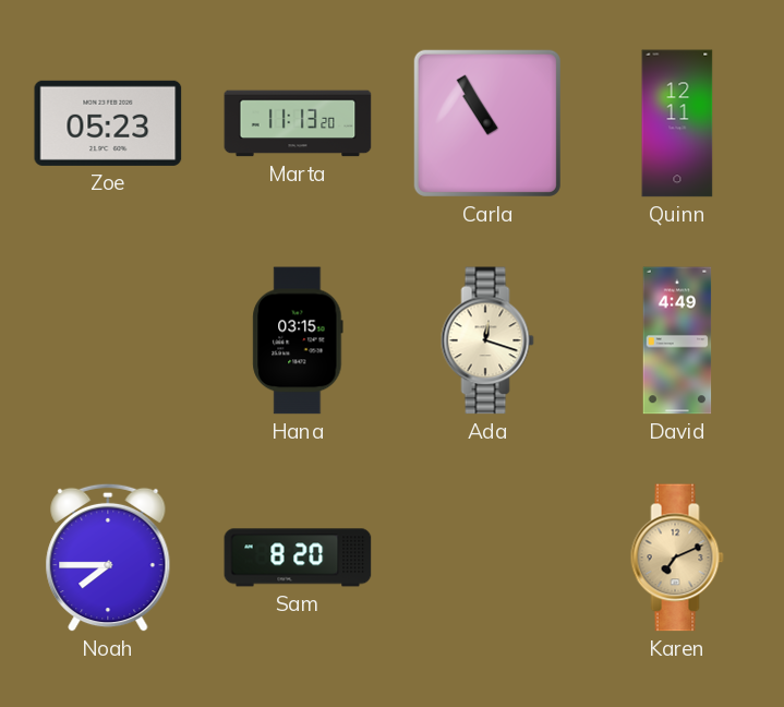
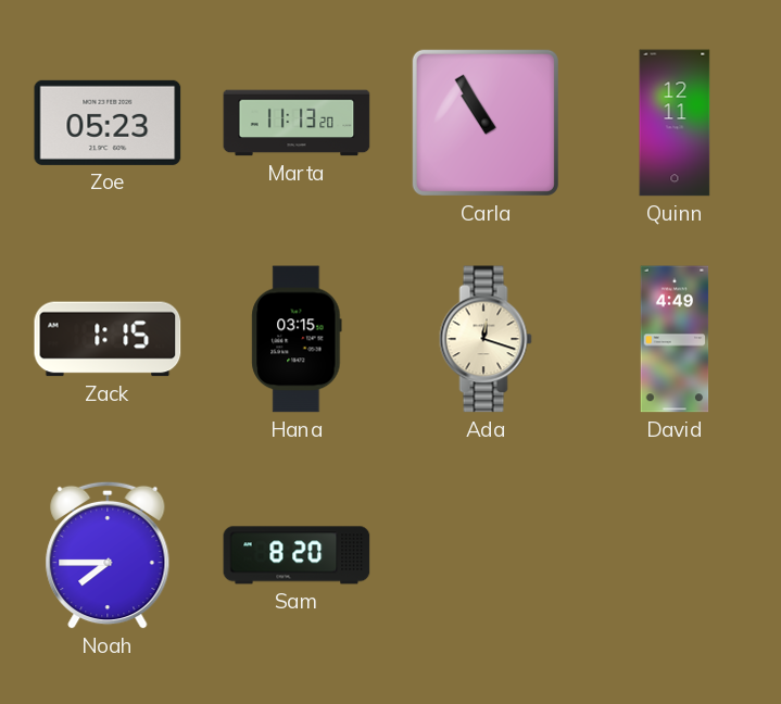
Zack: none -> 1:15 (108, 339)
Karen: 7:11 -> none (677, 558)
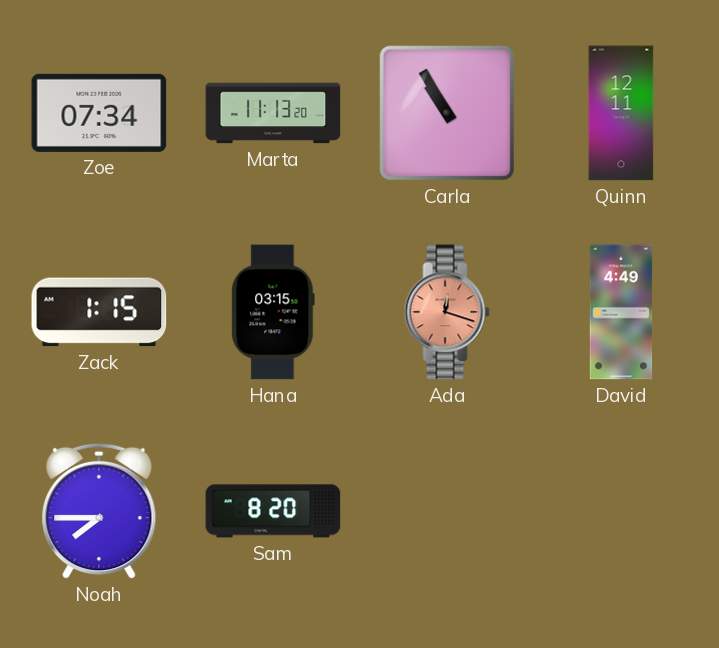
Zoe: 05:23 -> 07:34 (99, 113)
Ada dial: cream -> salmon (447, 312)
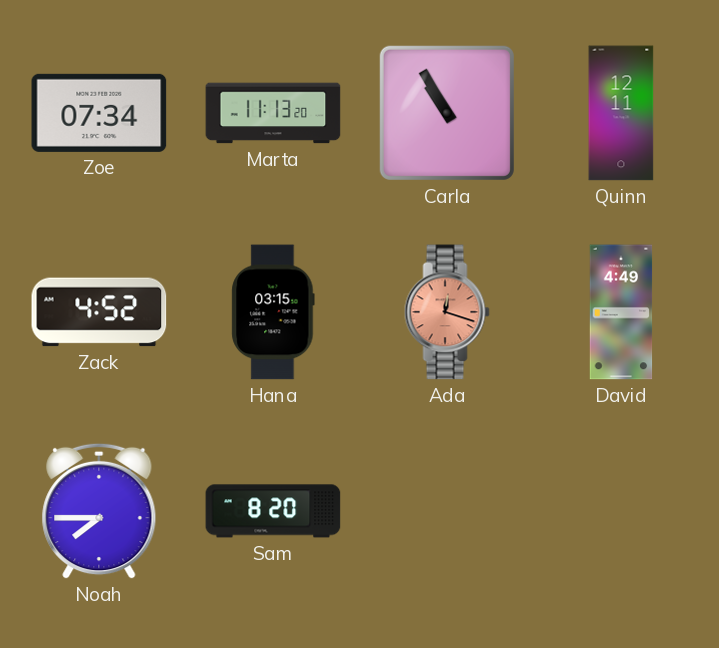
Zack: 1:15 -> 4:52 (99, 312)
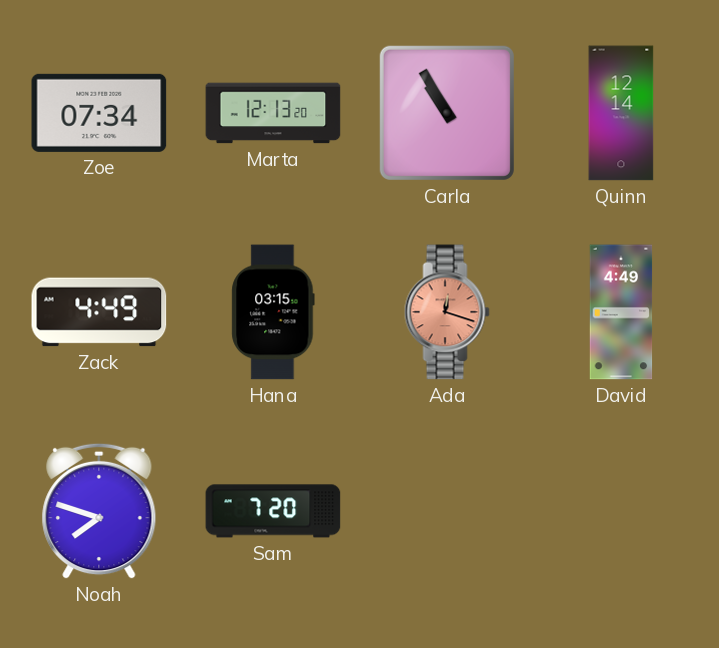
Marta: 11:13 -> 12:13 (273, 113)
Quinn: 12:11 -> 12:14 (621, 113)
Zack: 4:52 -> 4:49 (99, 312)
Noah: 7:45 -> 7:48 (99, 511)
Sam: 8:20 -> 7:20 (273, 511)
